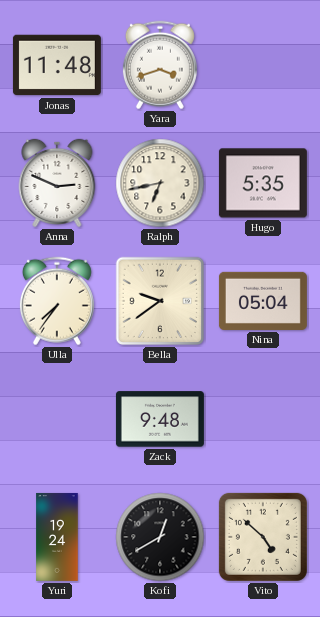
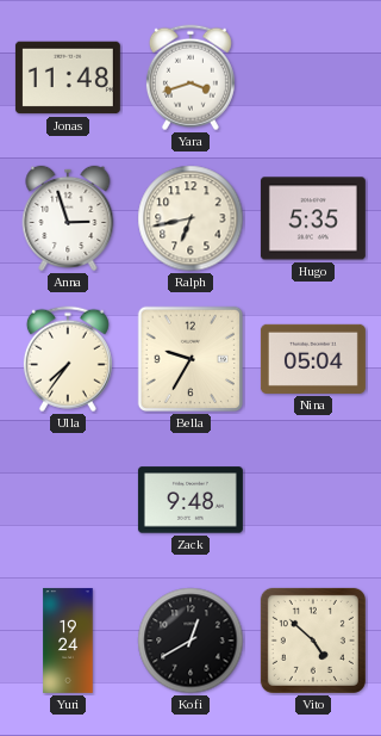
Anna: 2:49 -> 2:57 (68, 218)
Bella: 9:39 -> 9:35 (190, 359)
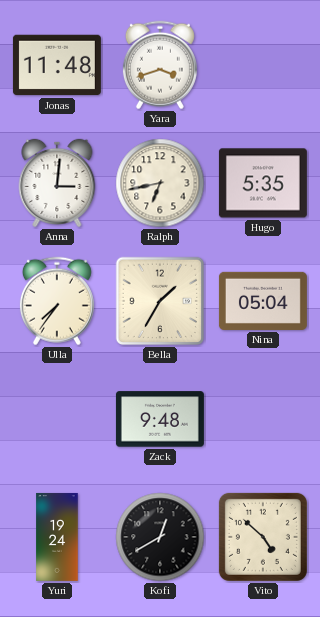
Anna: 2:57 -> 3:01 (57, 183)
Bella: 9:35 -> 1:35 (160, 301)
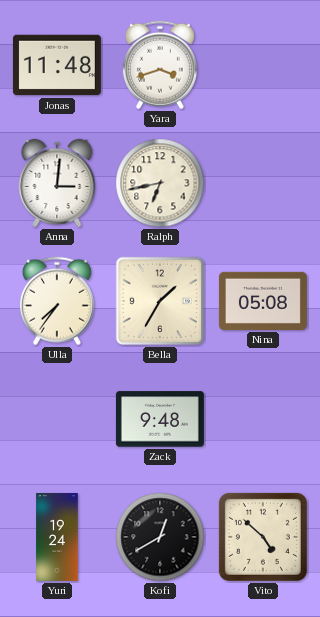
Hugo: 5:35 -> none (263, 183)
Nina: 05:04 -> 05:08 (263, 301)
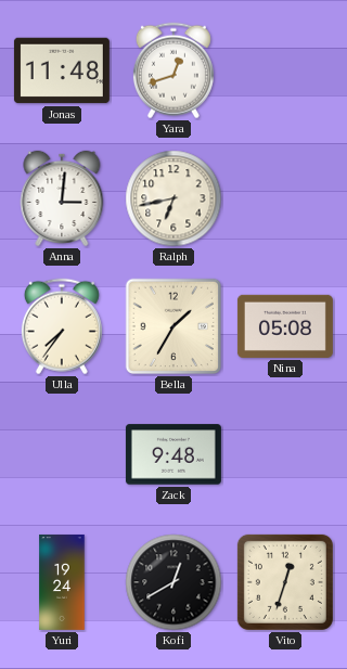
Yara: 3:42 -> 12:42 (173, 70)
Vito: 4:52 -> 12:33 (285, 582)
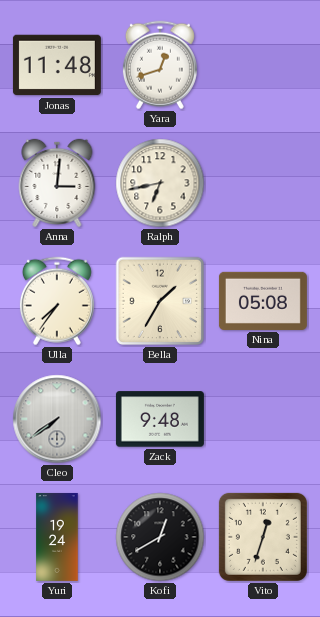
Cleo: none -> 7:39 (57, 419)
